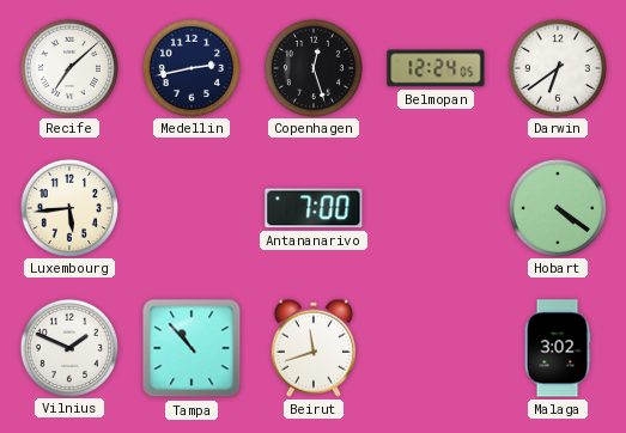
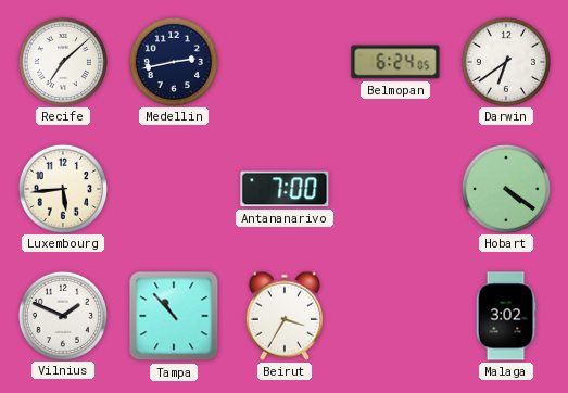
Copenhagen: 12:27 -> none (312, 67)
Belmopan: 12:24 -> 6:24 (395, 62)
Beirut: 11:42 -> 3:35 (285, 316)
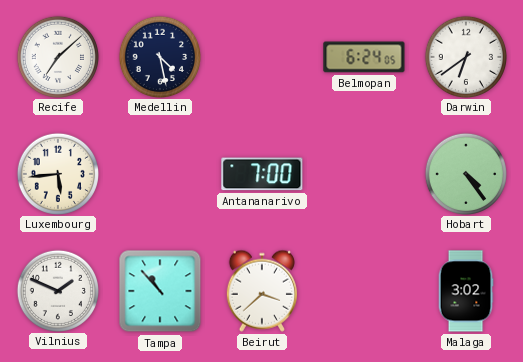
Medellin: 2:43 -> 4:28 (159, 56)
Hobart: 4:21 -> 4:24 (465, 173)
Beirut: 3:35 -> 3:38 (262, 291)
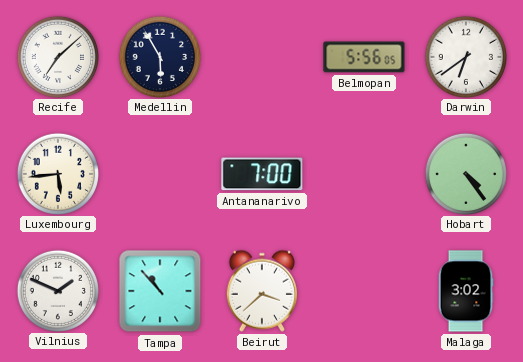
Medellin: 4:28 -> 5:55 (159, 56)
Belmopan: 6:24 -> 5:56 (364, 57)
